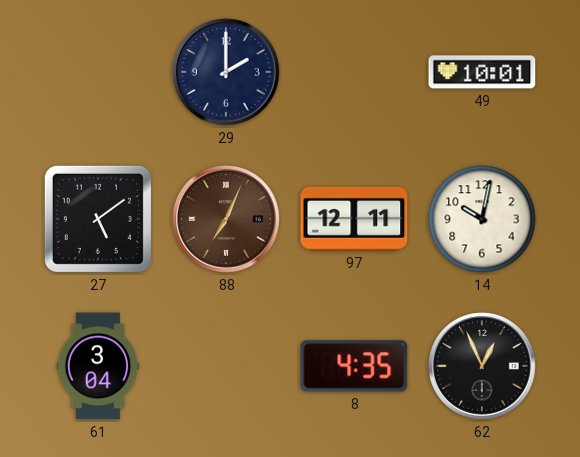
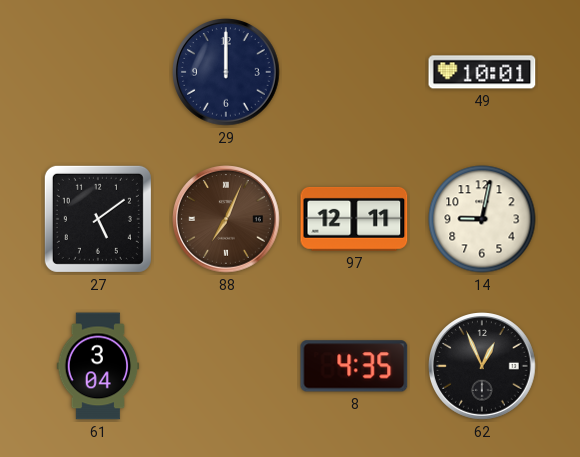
29: 2:00 -> 12:00 (226, 72)
14: 10:02 -> 9:02 (482, 219)
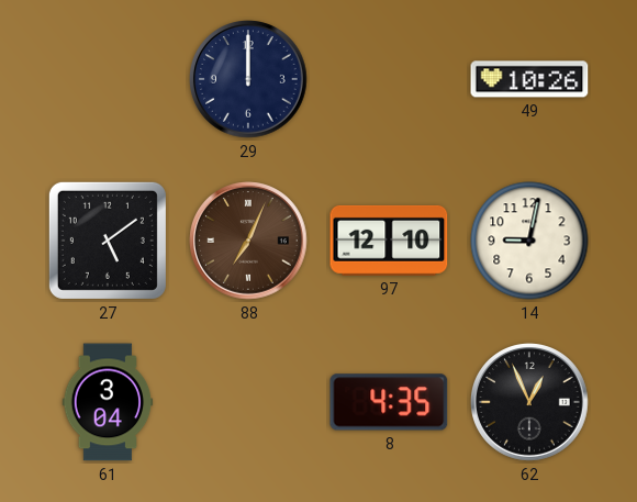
49: 10:01 -> 10:26 (529, 79)
97: 12:11 -> 12:10 (389, 241)
